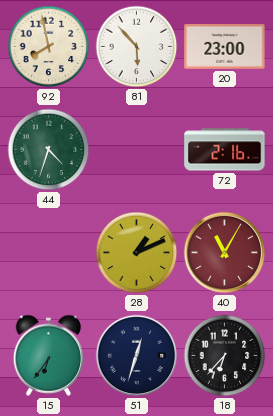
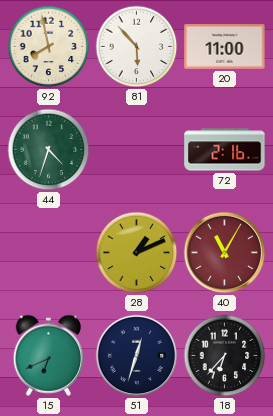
20: 23:00 -> 11:00 (225, 47)
15: 6:36 -> 6:41 (49, 355)
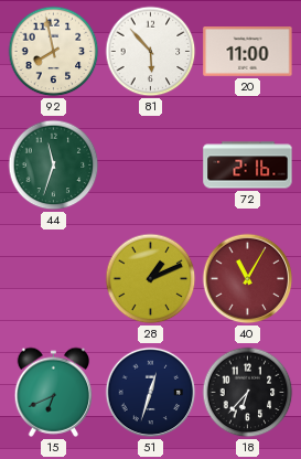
44: 4:33 -> 11:33 (54, 166)
